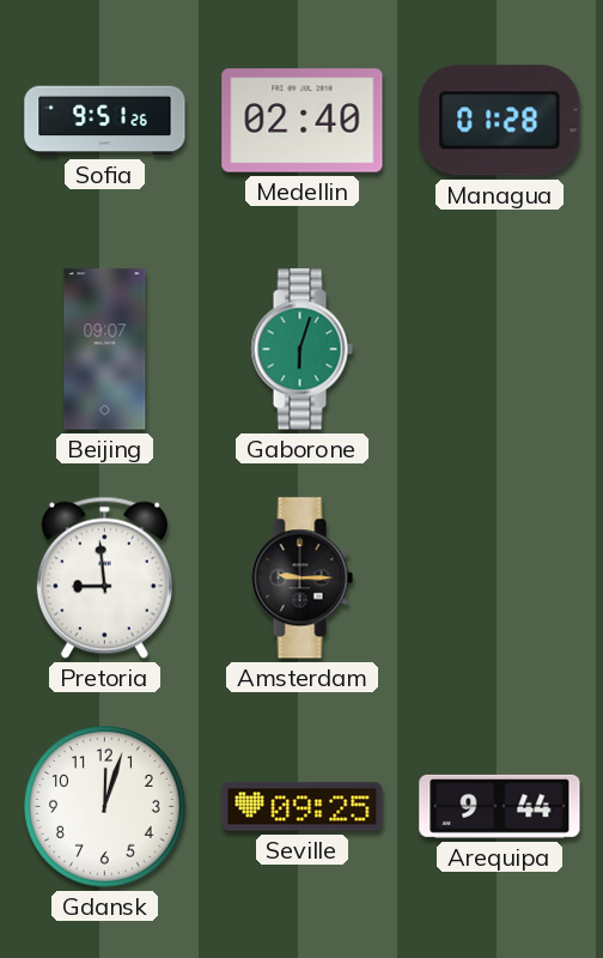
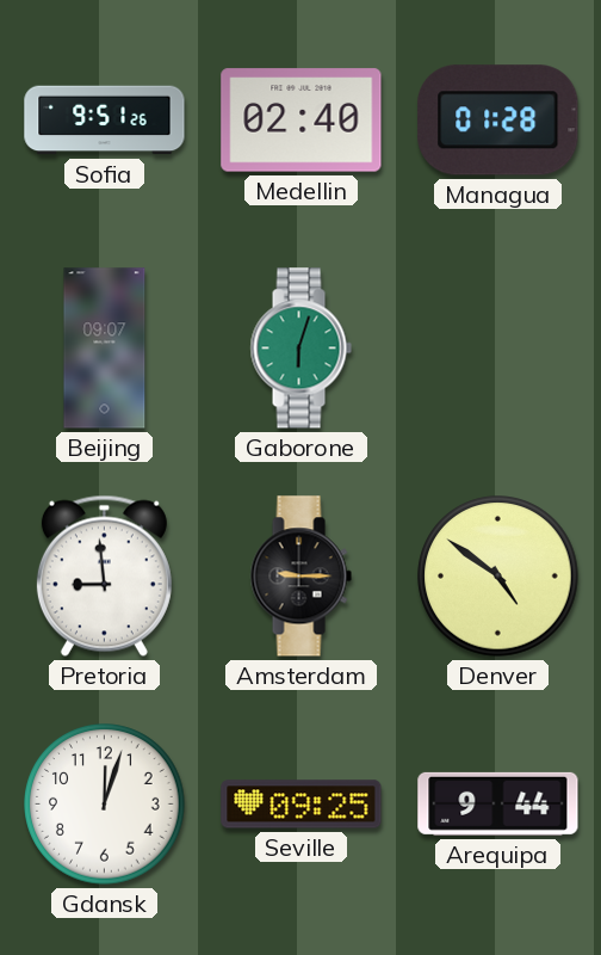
Denver: none -> 4:51 (498, 577)
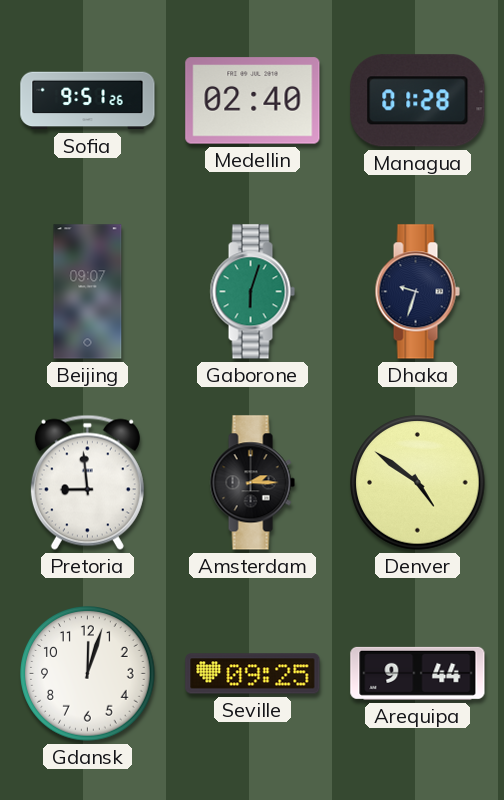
Dhaka: none -> 9:33 (417, 292)
Amsterdam: 9:15 -> 2:15 (252, 483)
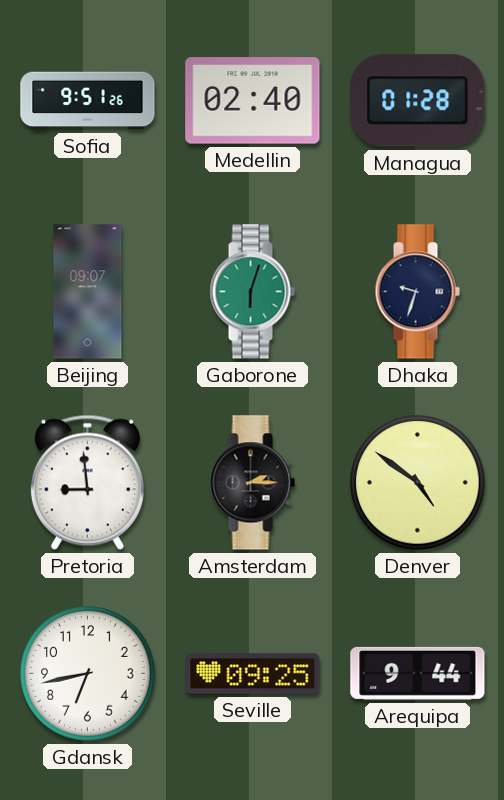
Gdansk: 12:03 -> 6:43 (88, 674)
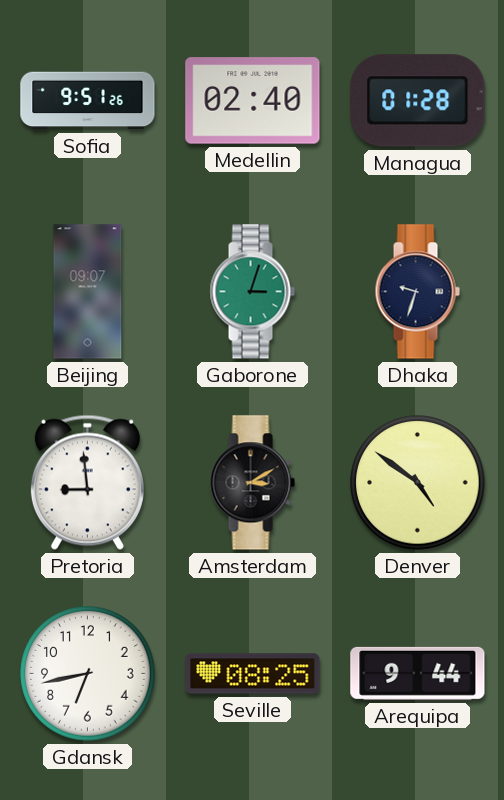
Gaborone: 6:03 -> 3:03 (252, 292)
Amsterdam: 2:15 -> 3:10 (252, 483)
Seville: 09:25 -> 08:25 (253, 674)
